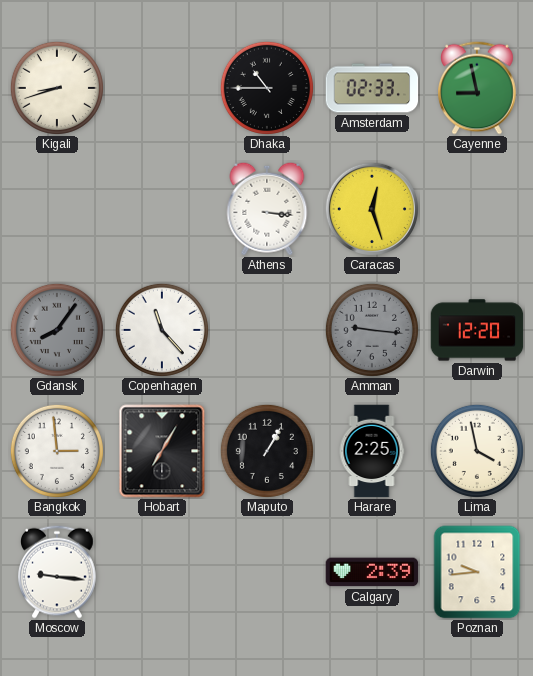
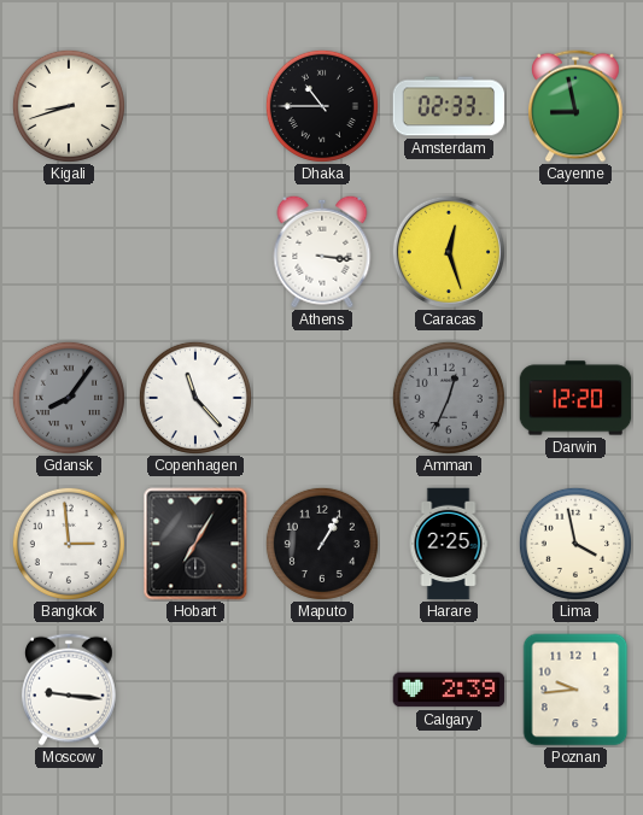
Amman: 9:16 -> 12:34 (449, 398)
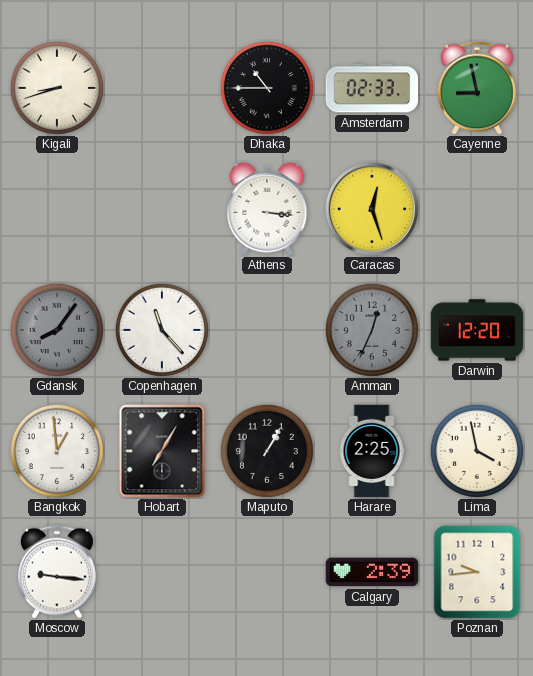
Bangkok: 2:59 -> 12:59 (57, 451)
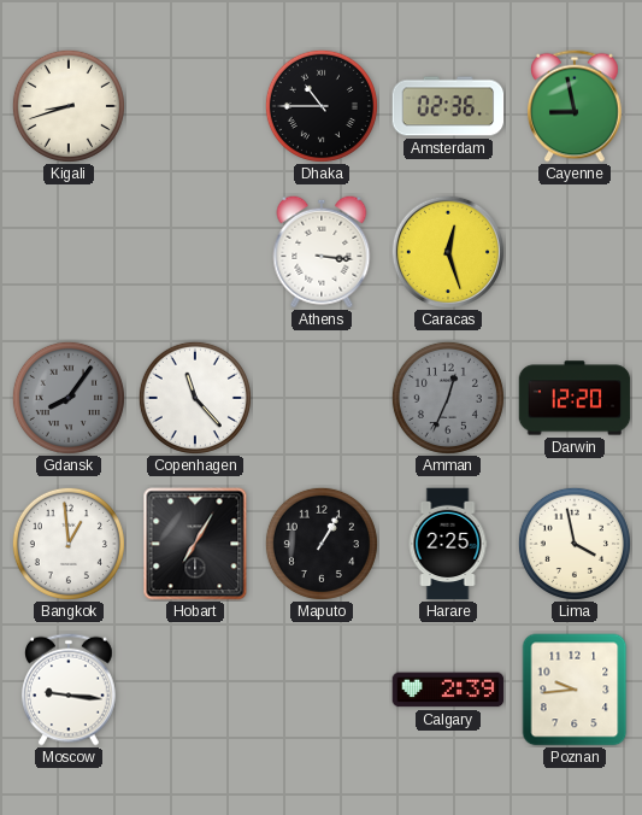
Amsterdam: 02:33 -> 02:36 (448, 106)
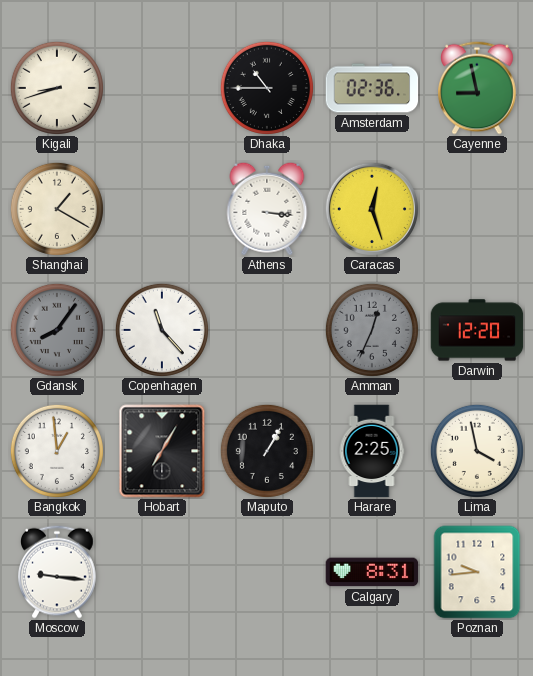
Shanghai: none -> 1:20 (57, 209)
Calgary: 2:39 -> 8:31 (372, 572)
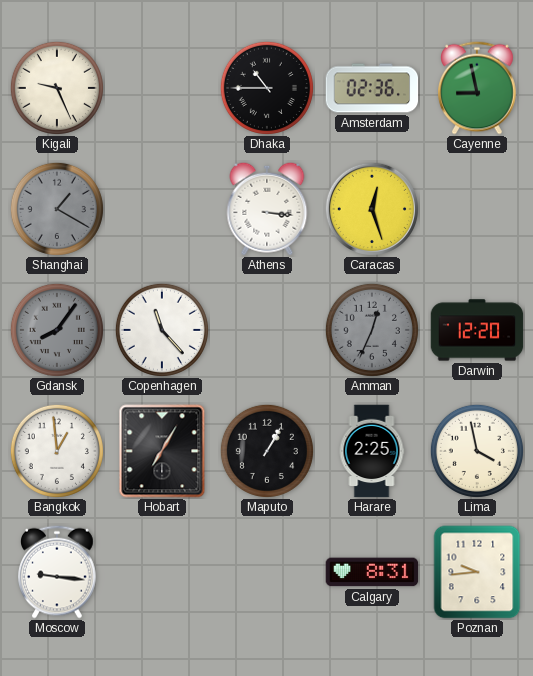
Kigali: 8:42 -> 9:26 (57, 88)
Shanghai dial: cream -> grey (57, 209)
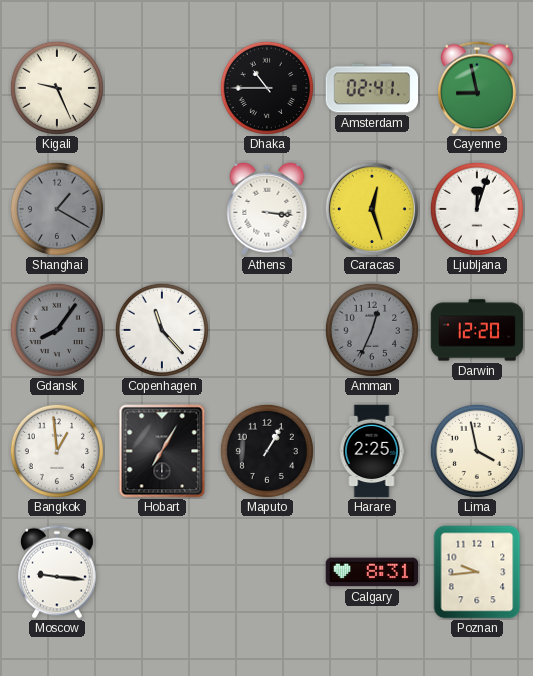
Amsterdam: 02:36 -> 02:41 (372, 88)
Ljubljana: none -> 12:03 (477, 209)
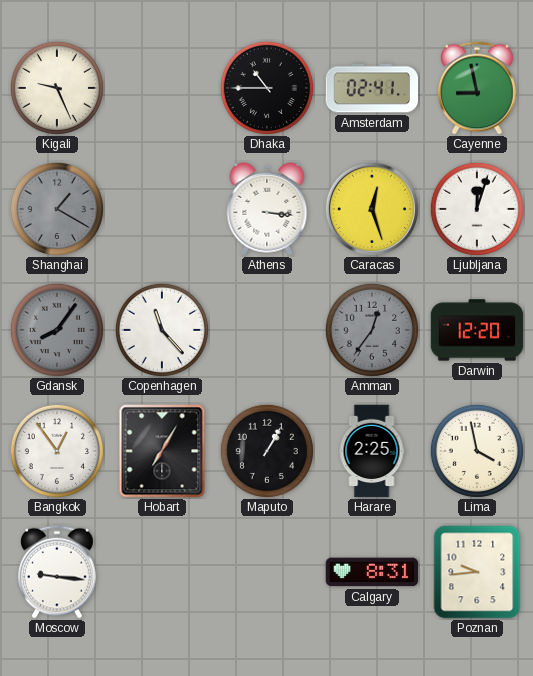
Amman: 12:34 -> 12:36 (372, 330)
Bangkok: 12:59 -> 12:54 (57, 451)
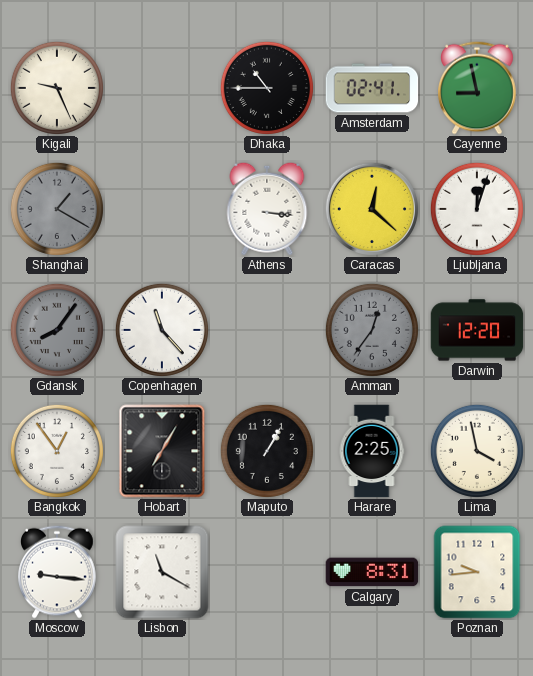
Caracas: 12:27 -> 12:22 (372, 209)
Lisbon: none -> 11:20 (162, 572)
